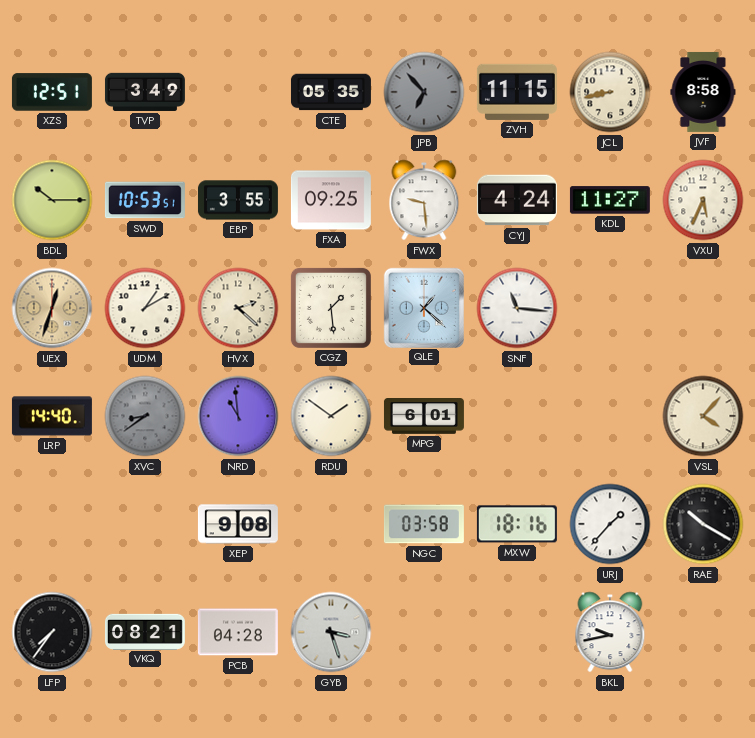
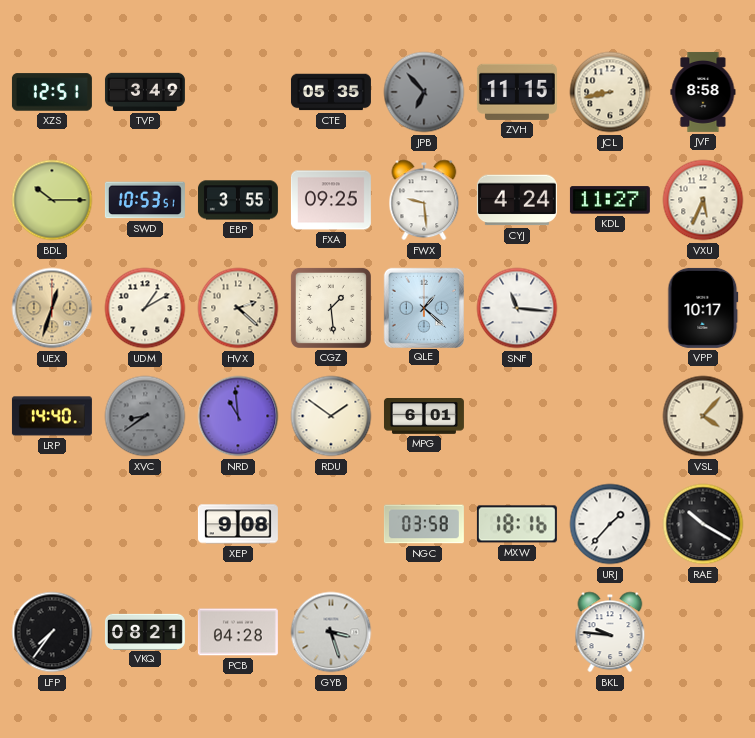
VPP: none -> 10:17 (703, 308)
BKL: 9:43 -> 9:46 (610, 632)
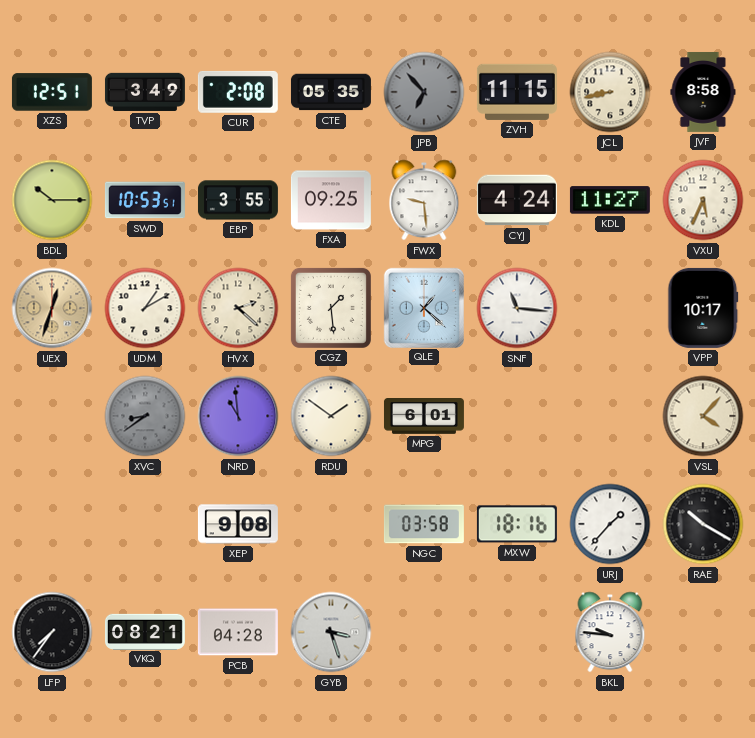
CUR: none -> 2:08 (238, 92)
LRP: 14:40 -> none (52, 416)
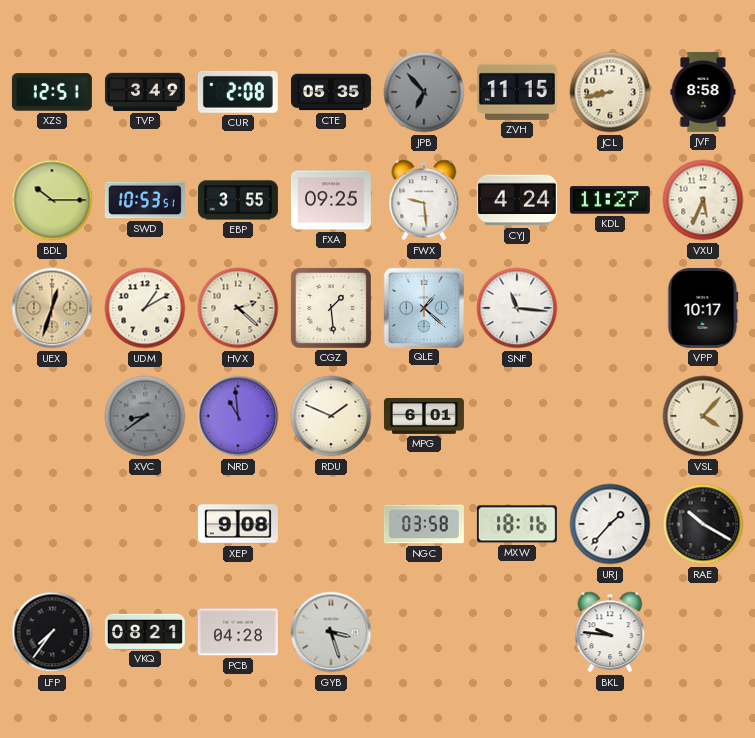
RDU: 1:51 -> 1:49 (331, 416)
